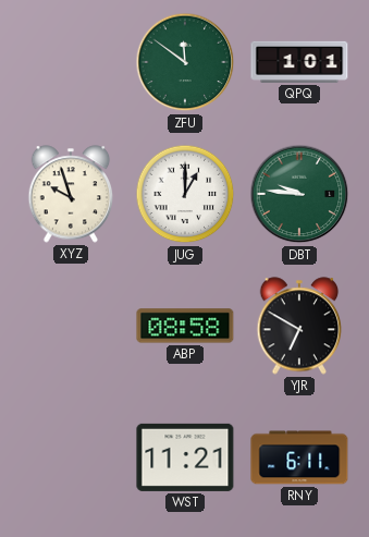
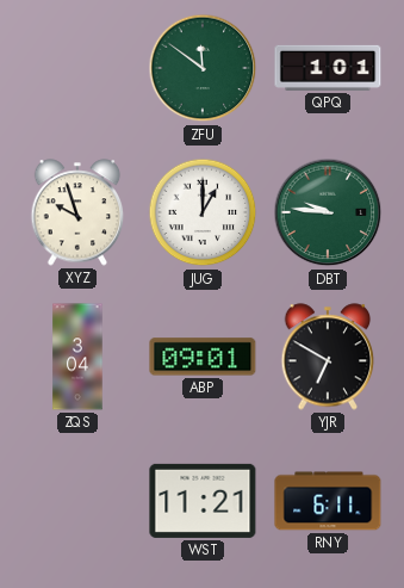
ZQS: none -> 3:04 (77, 357)
ABP: 08:58 -> 09:01 (203, 357)
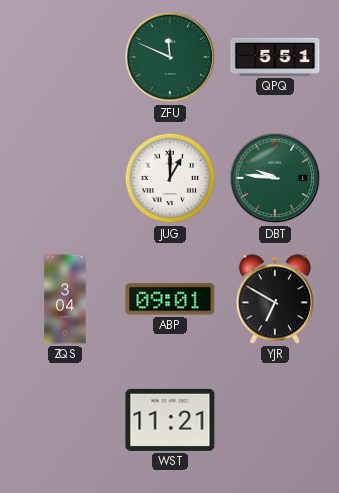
ZFU: 11:51 -> 11:49 (170, 57)
QPQ: 1:01 -> 5:51 (275, 57)
XYZ: 9:57 -> none (77, 212)
RNY: 6:11 -> none (328, 501)
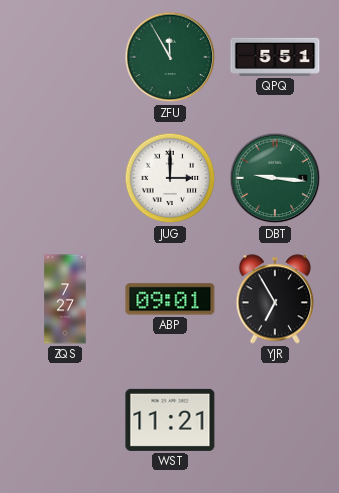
ZFU: 11:49 -> 11:55 (170, 57)
JUG: 1:00 -> 3:00 (170, 178)
DBT: 9:46 -> 9:16 (275, 178)
ZQS: 3:04 -> 7:27 (65, 299)
YJR: 6:50 -> 6:55 (275, 299)
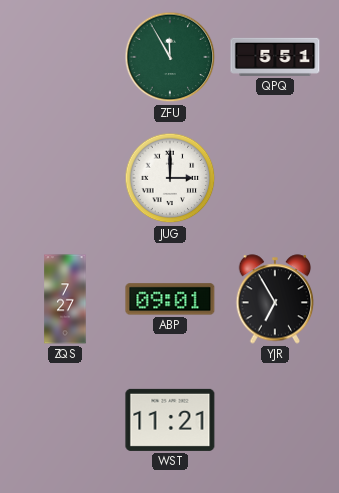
DBT: 9:16 -> none (275, 178)
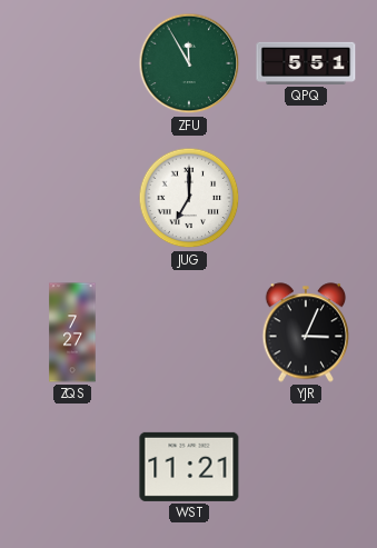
JUG: 3:00 -> 7:00 (189, 198)
ABP: 09:01 -> none (170, 299)
YJR: 6:55 -> 3:04 (306, 332)
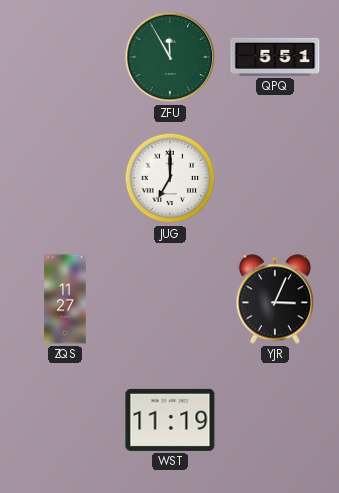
ZQS: 7:27 -> 11:27 (65, 299)
WST: 11:21 -> 11:19 (170, 420)
